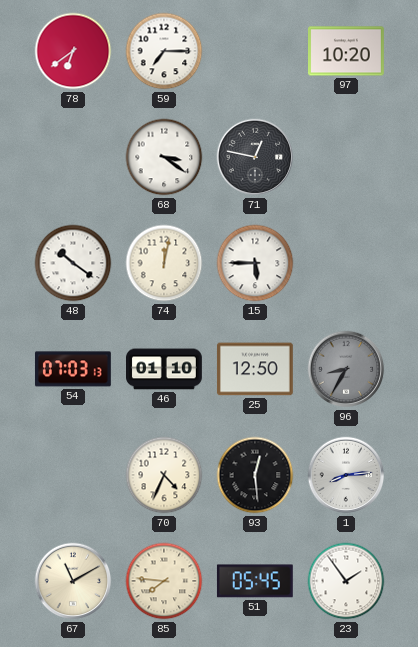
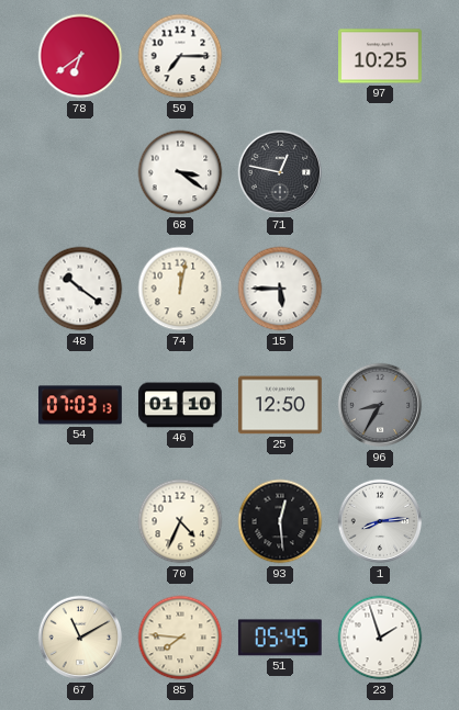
97: 10:20 -> 10:25 (381, 56)
23: 1:54 -> 1:57 (380, 638)
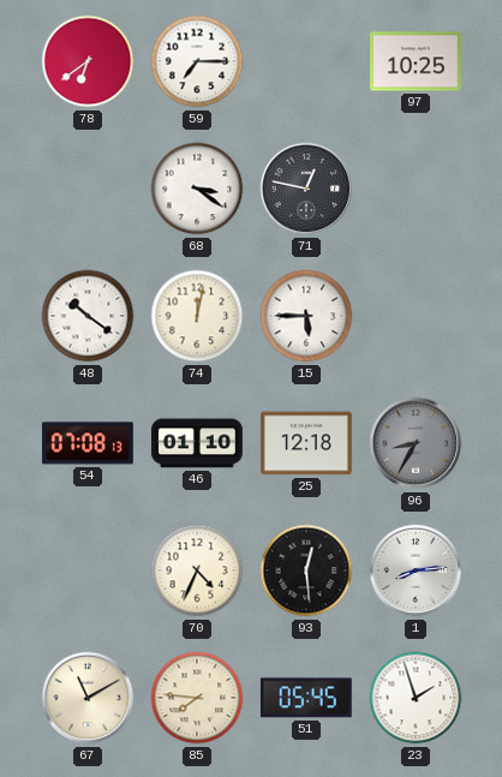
54: 07:03 -> 07:08 (88, 443)
25: 12:50 -> 12:18 (306, 443)
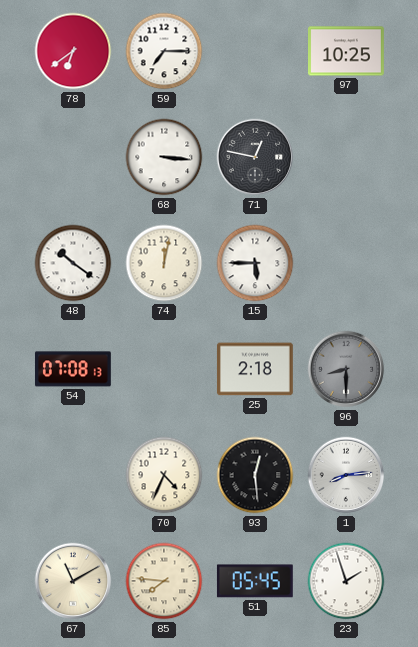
68: 3:21 -> 3:16 (164, 157)
46: 01:10 -> none (198, 443)
25: 12:18 -> 2:18 (255, 369)
96: 8:35 -> 8:30 (346, 369)
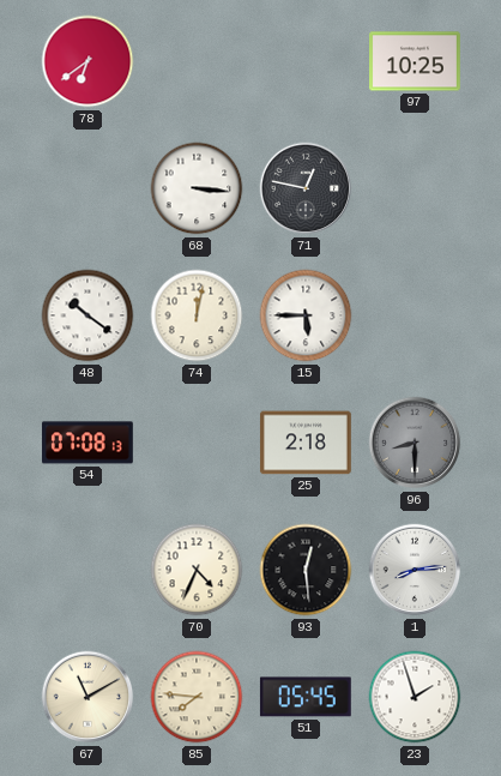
59: 7:15 -> none (164, 51)
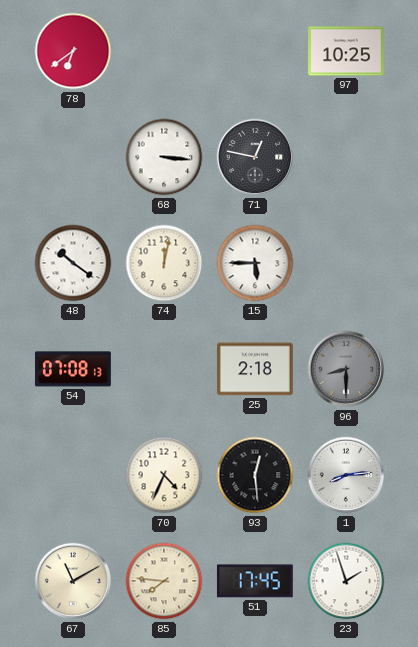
51: 05:45 -> 17:45 (255, 581)
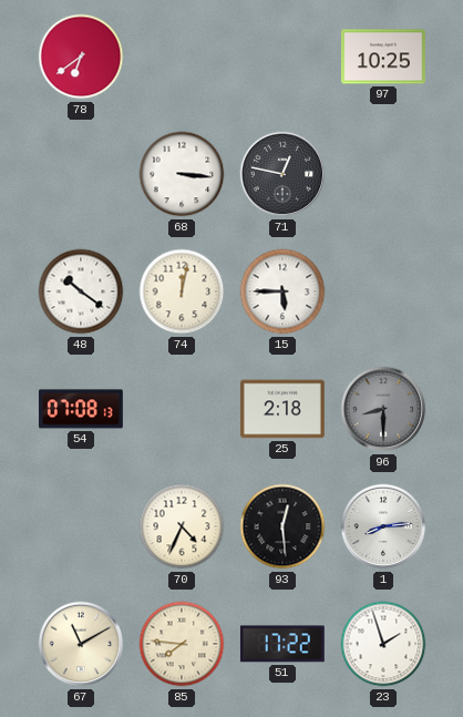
51: 17:45 -> 17:22 (282, 644)
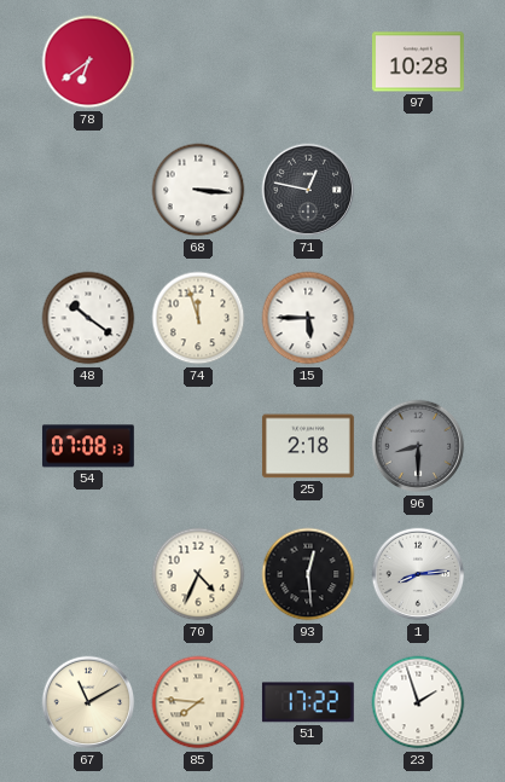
97: 10:25 -> 10:28 (419, 62)
74: 12:02 -> 11:57 (198, 318)
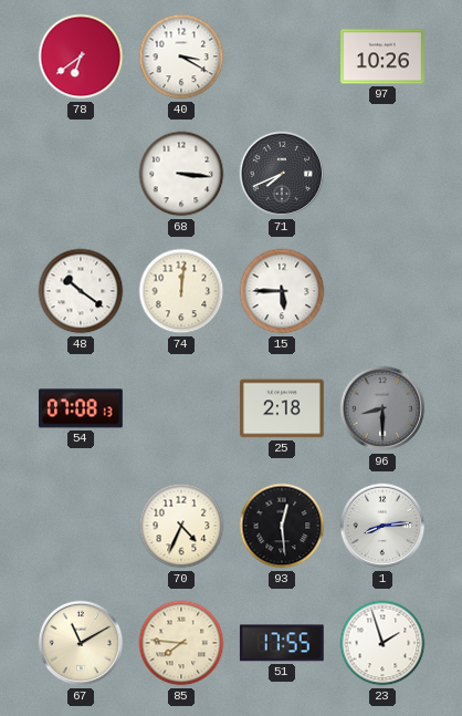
40: none -> 3:20 (181, 56)
97: 10:28 -> 10:26 (384, 56)
71: 12:47 -> 7:41 (282, 174)
74: 11:57 -> 12:01 (181, 291)
51: 17:22 -> 17:55 (282, 643)
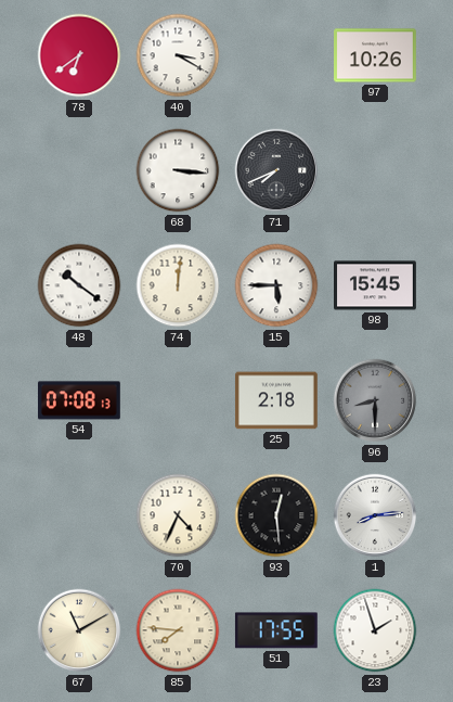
98: none -> 15:45 (376, 285)
